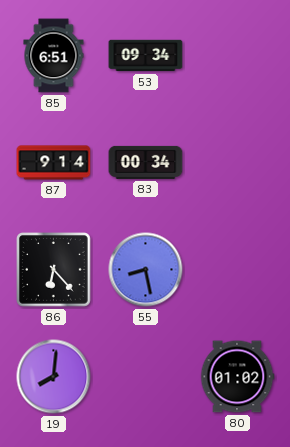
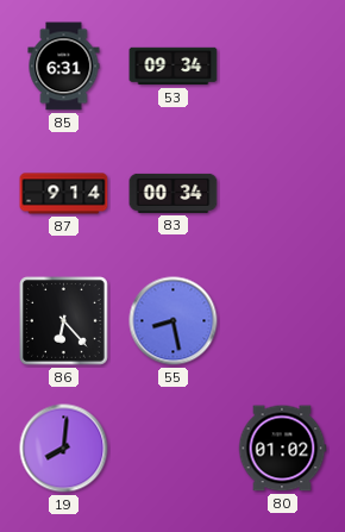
85: 6:51 -> 6:31 (64, 67)
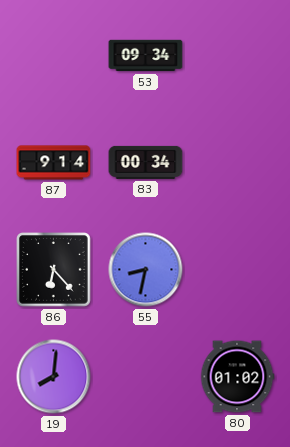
85: 6:31 -> none (64, 67)
55: 8:28 -> 8:32 (146, 270)
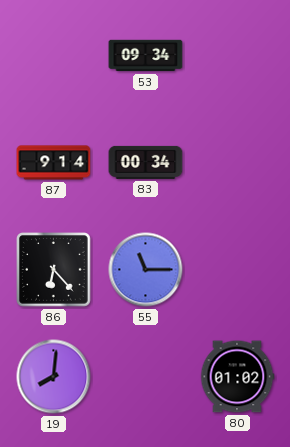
55: 8:32 -> 11:15 (146, 270)
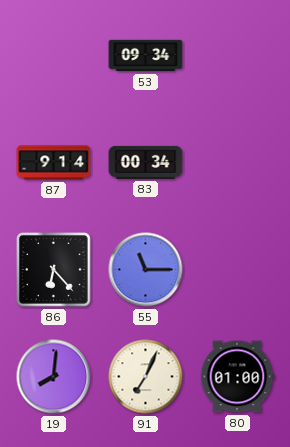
91: none -> 7:04 (146, 377)
80: 01:02 -> 01:00 (237, 377)
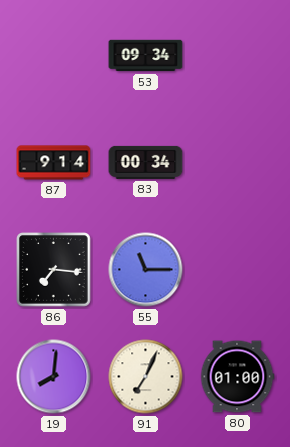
86: 6:23 -> 7:16 (54, 270)
